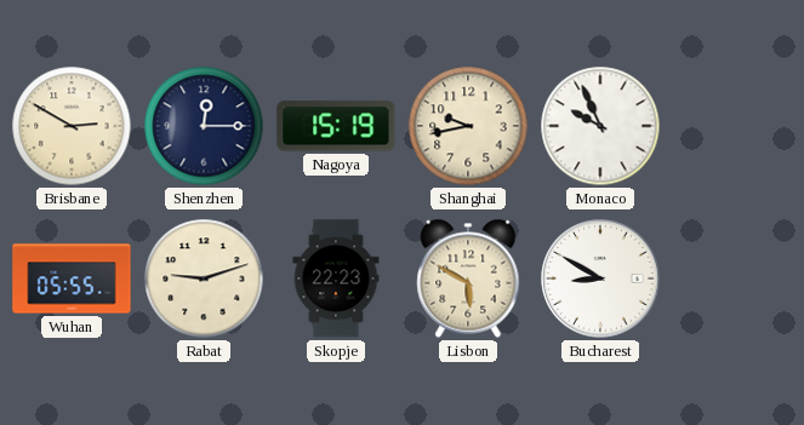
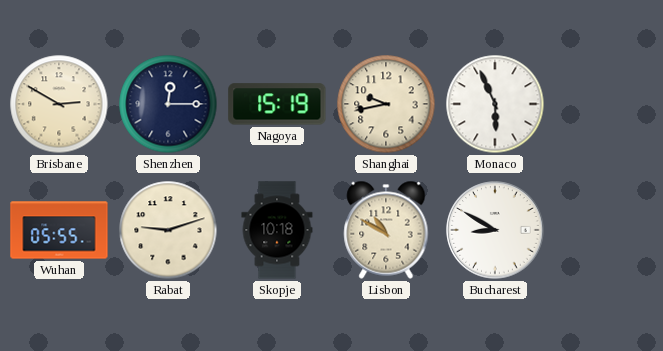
Monaco: 9:56 -> 5:56 (495, 104)
Skopje: 22:23 -> 10:18 (277, 230)
Lisbon: 5:50 -> 10:50 (386, 230)
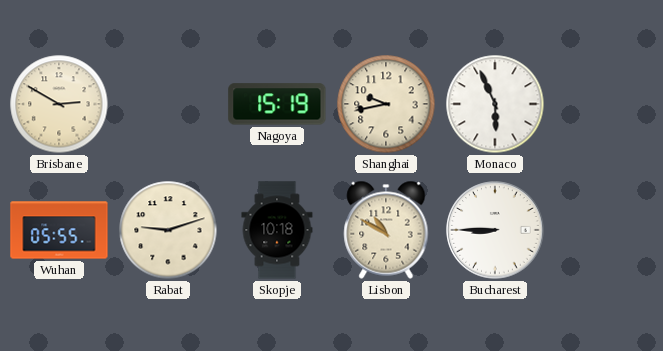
Shenzhen: 12:15 -> none (168, 104)
Bucharest: 8:50 -> 8:45 (495, 230)
